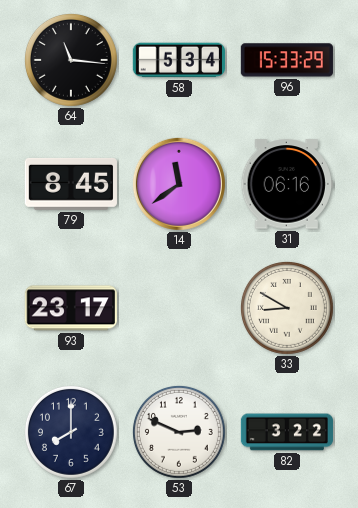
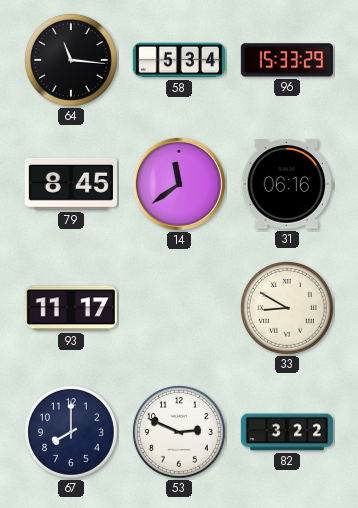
93: 23:17 -> 11:17 (71, 308)
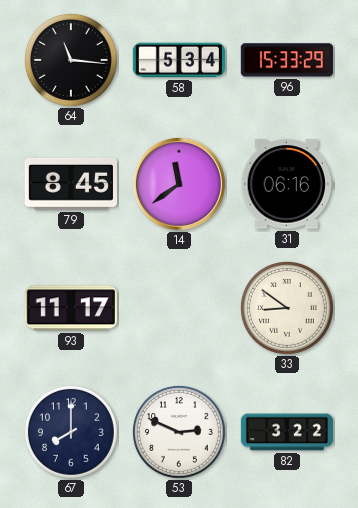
33: 8:50 -> 8:51 (287, 308)
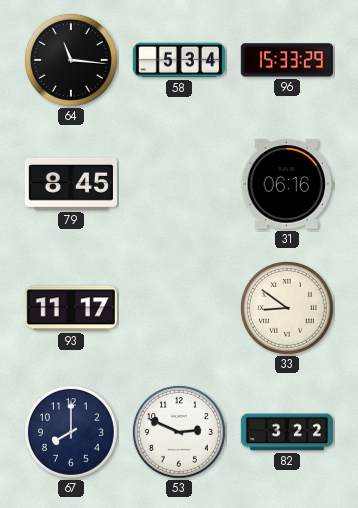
14: 11:39 -> none (179, 184)
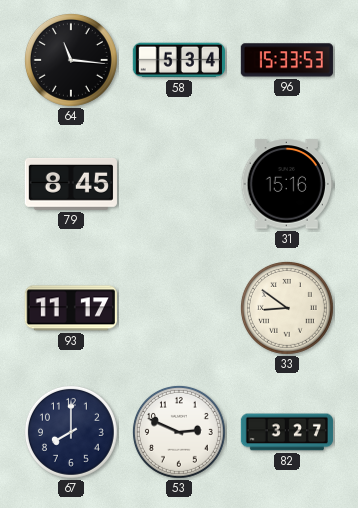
96: 15:33:29 -> 15:33:53 (287, 60)
31: 06:16 -> 15:16 (287, 184)
82: 3:22 -> 3:27 (286, 432)
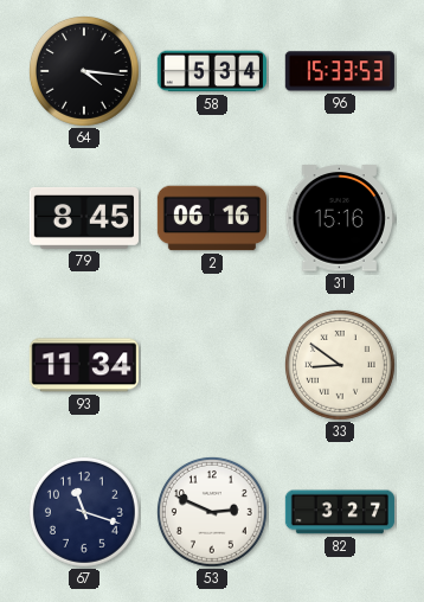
64: 11:16 -> 4:16 (84, 71)
2: none -> 06:16 (211, 218)
93: 11:17 -> 11:34 (84, 365)
67: 8:00 -> 11:18 (84, 512)
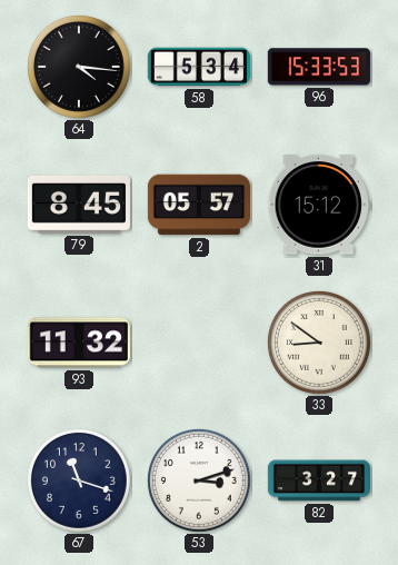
2: 06:16 -> 05:57 (198, 205)
31: 15:16 -> 15:12 (319, 205)
93: 11:34 -> 11:32 (79, 343)
53: 2:49 -> 3:12 (199, 480)
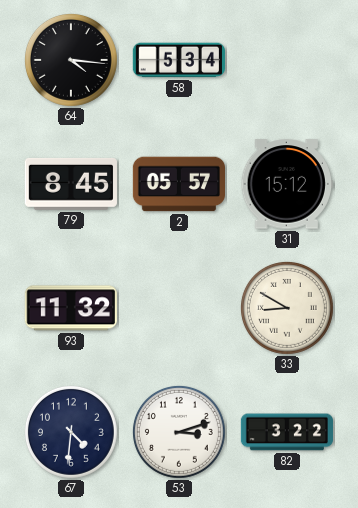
96: 15:33 -> none (319, 67)
33: 8:51 -> 8:50 (287, 308)
67: 11:18 -> 4:31 (71, 432)
82: 3:27 -> 3:22 (286, 432)
